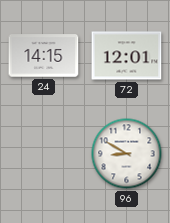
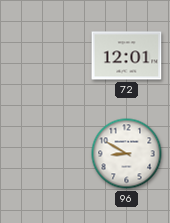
24: 14:15 -> none (44, 56)
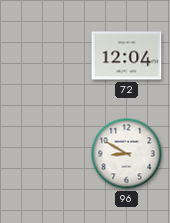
72: 12:01 -> 12:04 (127, 56)
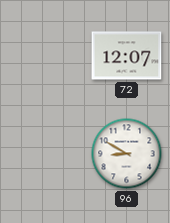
72: 12:04 -> 12:07 (127, 56)
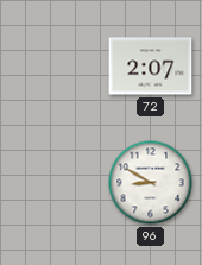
72: 12:07 -> 2:07 (151, 67)
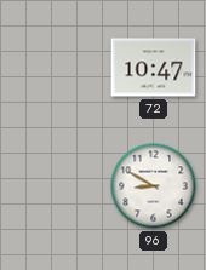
72: 2:07 -> 10:47 (154, 68)
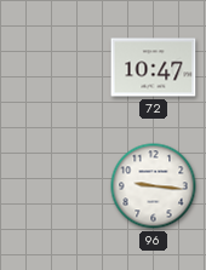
96: 8:50 -> 9:16 (154, 186)
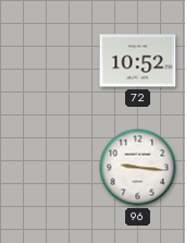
72: 10:47 -> 10:52 (138, 61)
